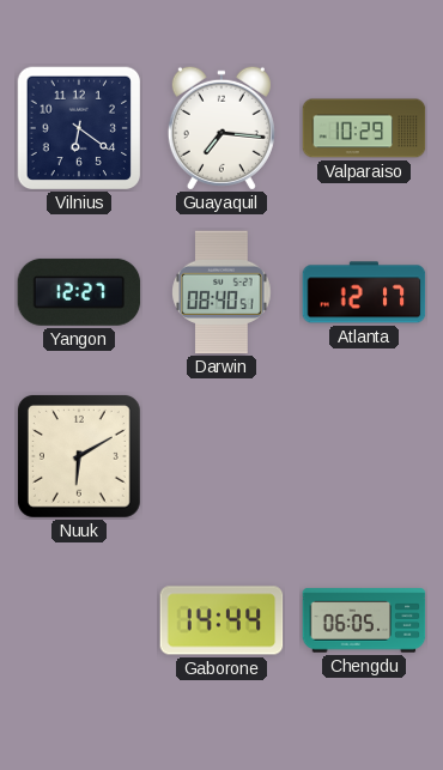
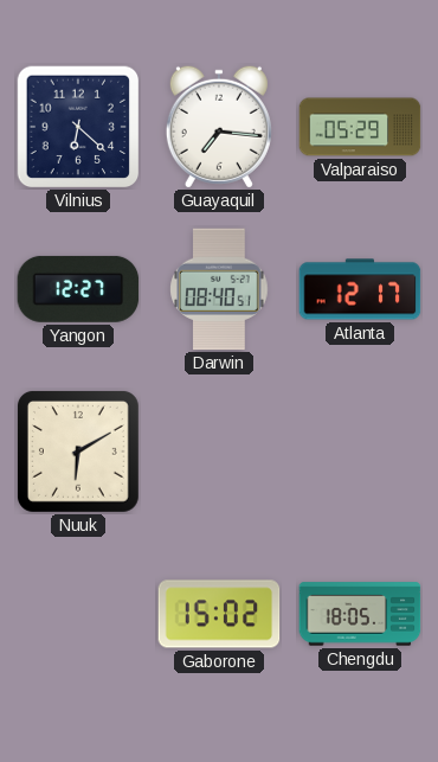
Vilnius: 6:21 -> 6:22 (78, 127)
Valparaiso: 10:29 -> 05:29 (360, 127)
Gaborone: 14:44 -> 15:02 (219, 614)
Chengdu: 06:05 -> 18:05 (360, 614)
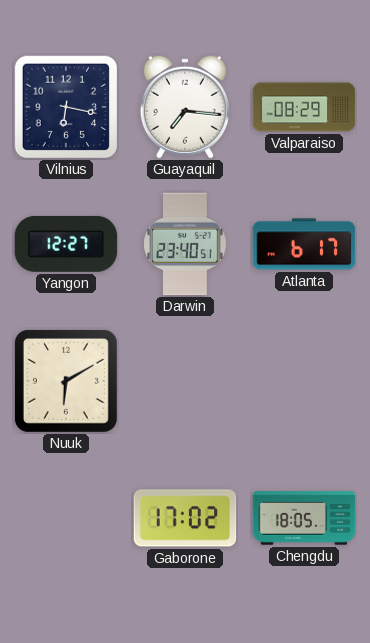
Vilnius: 6:22 -> 6:17 (66, 107)
Valparaiso: 05:29 -> 08:29 (304, 107)
Darwin: 08:40 -> 23:40 (185, 244)
Atlanta: 12:17 -> 6:17 (304, 244)
Gaborone: 15:02 -> 17:02 (185, 518)
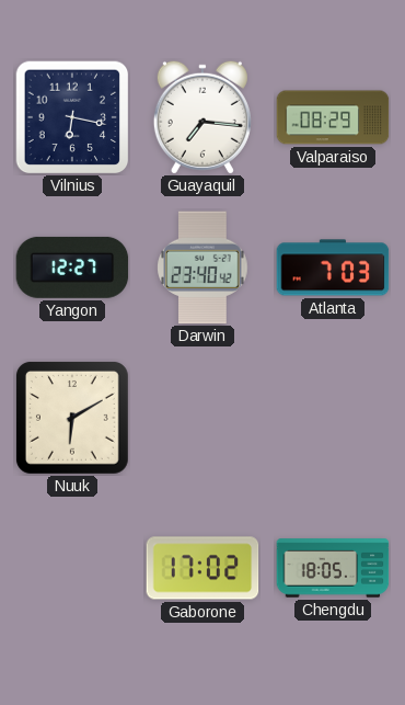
Darwin: 23:40:51 -> 23:40:42 (202, 268)
Atlanta: 6:17 -> 7:03 (333, 268)
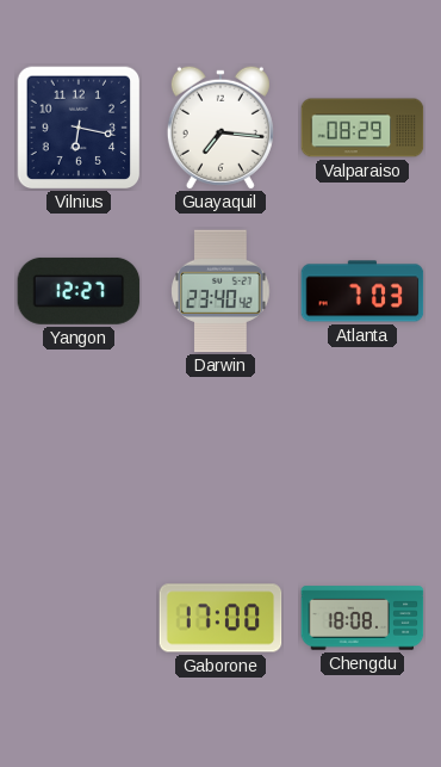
Nuuk: 6:10 -> none (72, 418)
Gaborone: 17:02 -> 17:00 (220, 618)
Chengdu: 18:05 -> 18:08 (362, 618)
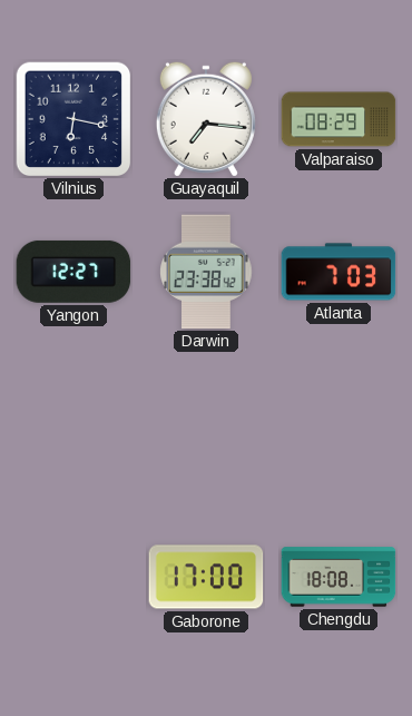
Darwin: 23:40 -> 23:38 (206, 272)
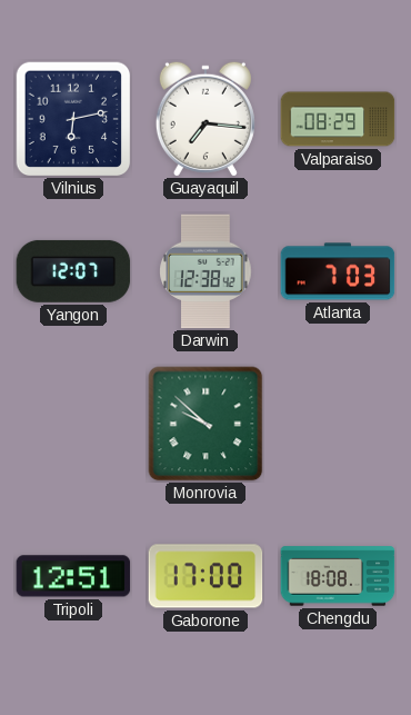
Vilnius: 6:17 -> 6:13 (73, 119)
Yangon: 12:27 -> 12:07 (73, 271)
Darwin: 23:38 -> 12:38 (205, 271)
Monrovia: none -> 9:52 (205, 424)
Tripoli: none -> 12:51 (73, 576)
